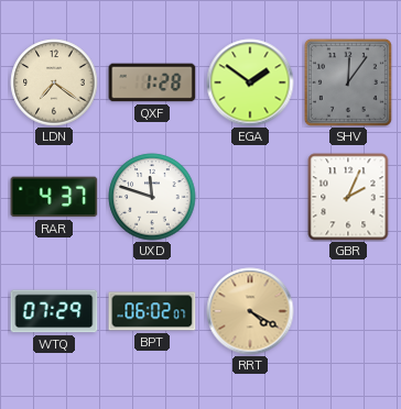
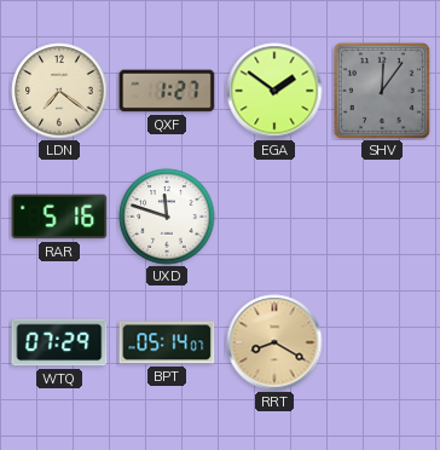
QXF: 1:28 -> 1:27 (167, 91)
RAR: 4:37 -> 5:16 (59, 217)
GBR: 2:04 -> none (348, 197)
BPT: 06:02 -> 05:14 (167, 342)
RRT: 4:20 -> 8:20 (274, 342)
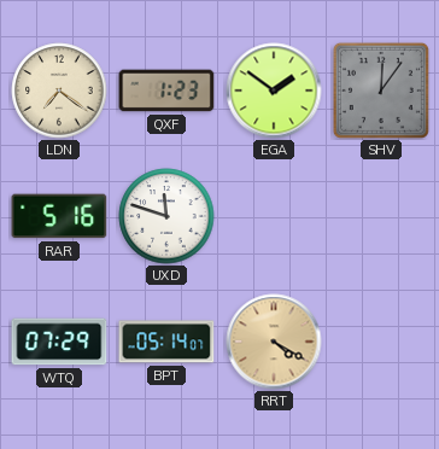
QXF: 1:27 -> 1:23 (166, 91)
RRT: 8:20 -> 4:20 (274, 342)
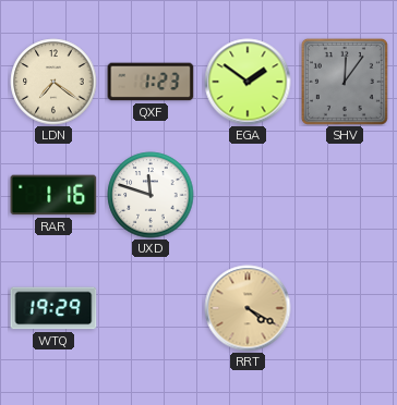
RAR: 5:16 -> 1:16 (53, 195)
WTQ: 07:29 -> 19:29 (53, 308)
BPT: 05:14 -> none (166, 342)
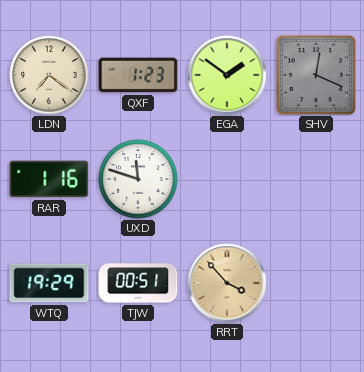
SHV: 12:06 -> 12:19 (316, 75)
TJW: none -> 00:51 (138, 283)
RRT: 4:20 -> 3:53 (227, 283)
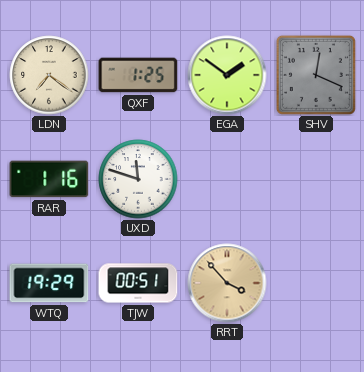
QXF: 1:23 -> 1:25 (138, 75)
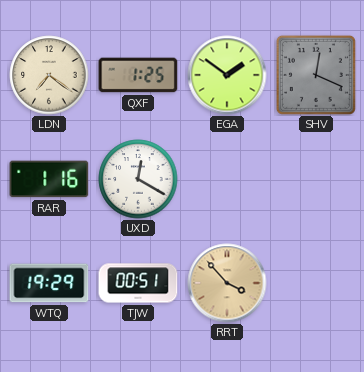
UXD: 11:48 -> 12:20 (138, 179)
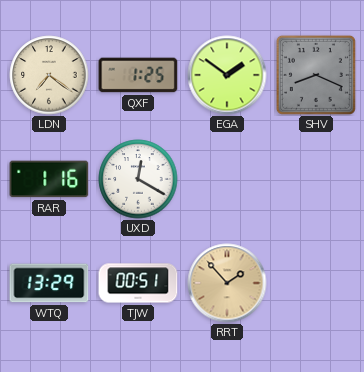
SHV: 12:19 -> 8:19 (316, 75)
WTQ: 19:29 -> 13:29 (49, 283)
RRT: 3:53 -> 1:53 (227, 283)
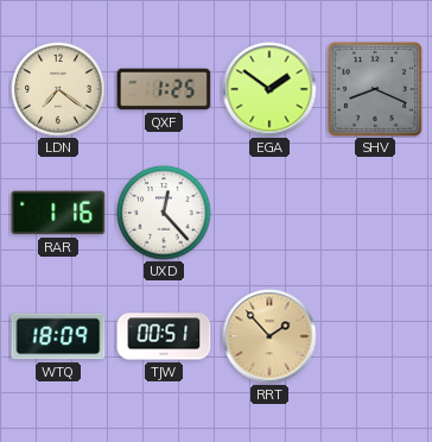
UXD: 12:20 -> 12:23 (164, 213)
WTQ: 13:29 -> 18:09 (58, 336)
